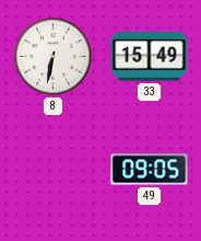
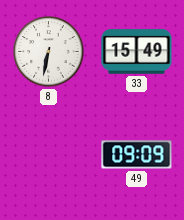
49: 09:05 -> 09:09 (137, 155)
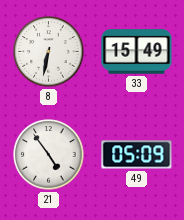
21: none -> 4:54 (49, 155)
49: 09:09 -> 05:09 (137, 155)
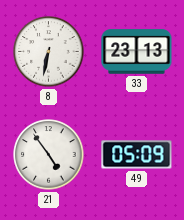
33: 15:49 -> 23:13 (137, 52)
